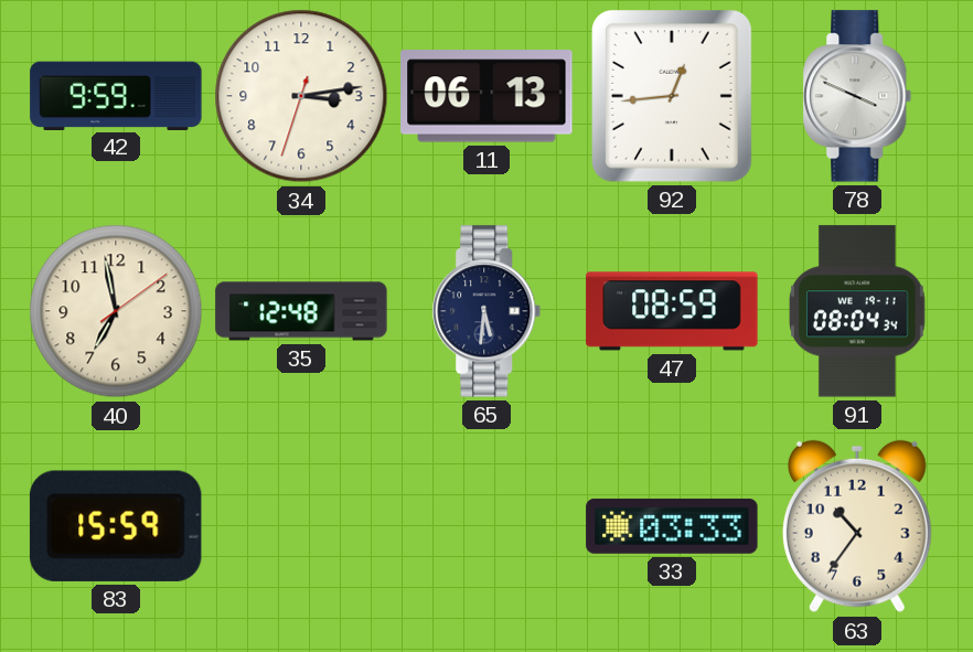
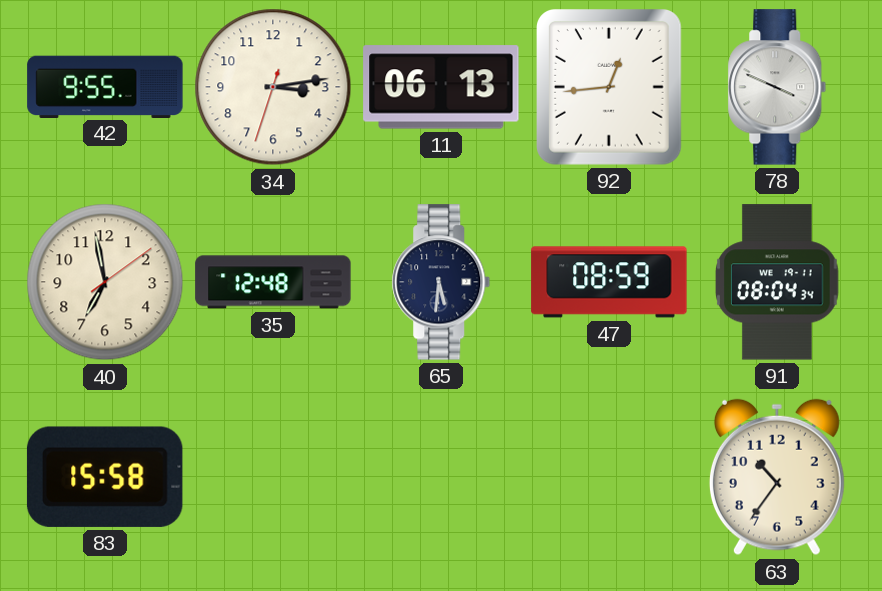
42: 9:59 -> 9:55 (105, 86)
83: 15:59 -> 15:58 (105, 477)
33: 03:33 -> none (672, 526)
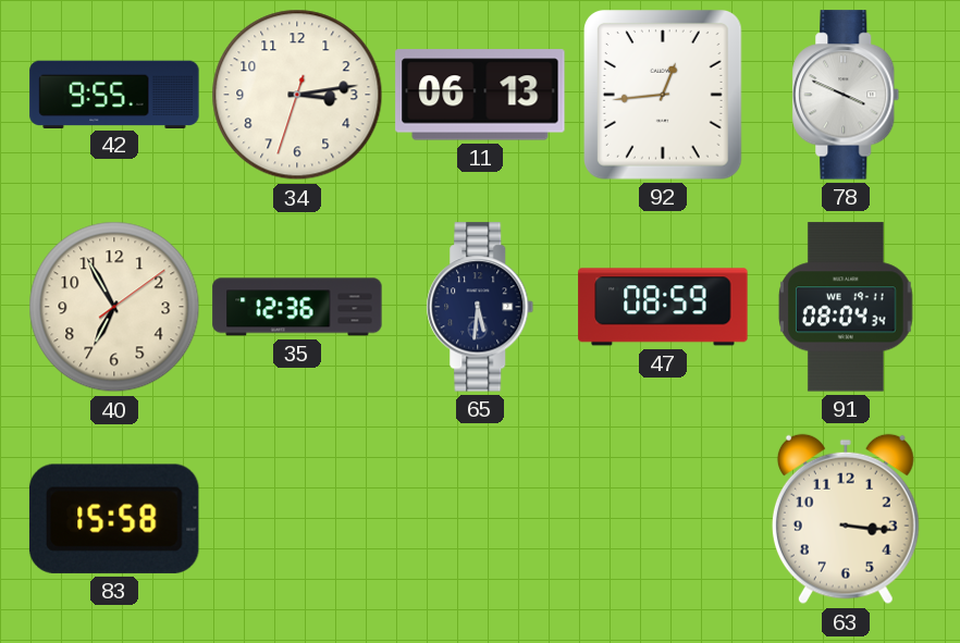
40: 6:58 -> 6:55 (114, 307)
35: 12:48 -> 12:36 (297, 307)
63: 10:36 -> 3:16 (846, 519)
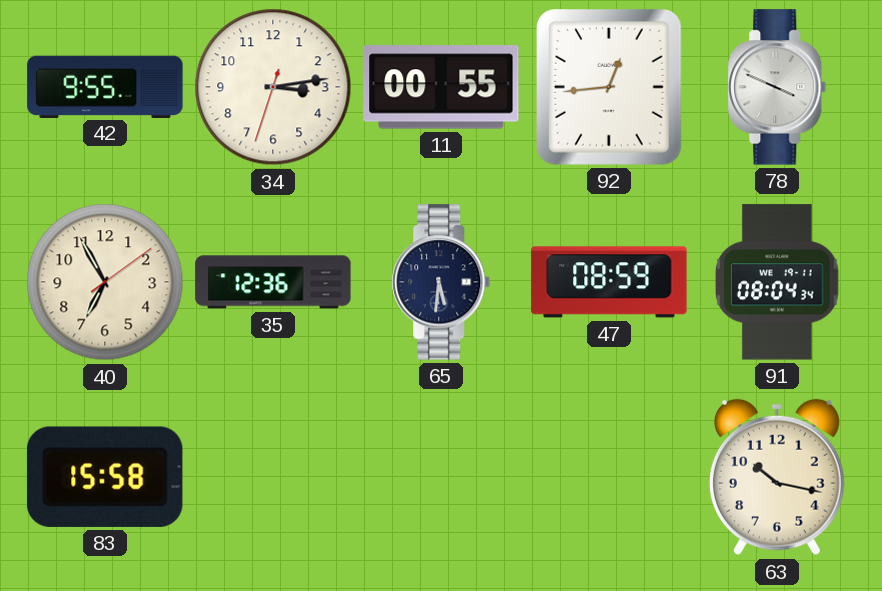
11: 06:13 -> 00:55 (441, 87)
63: 3:16 -> 10:17 (777, 477)
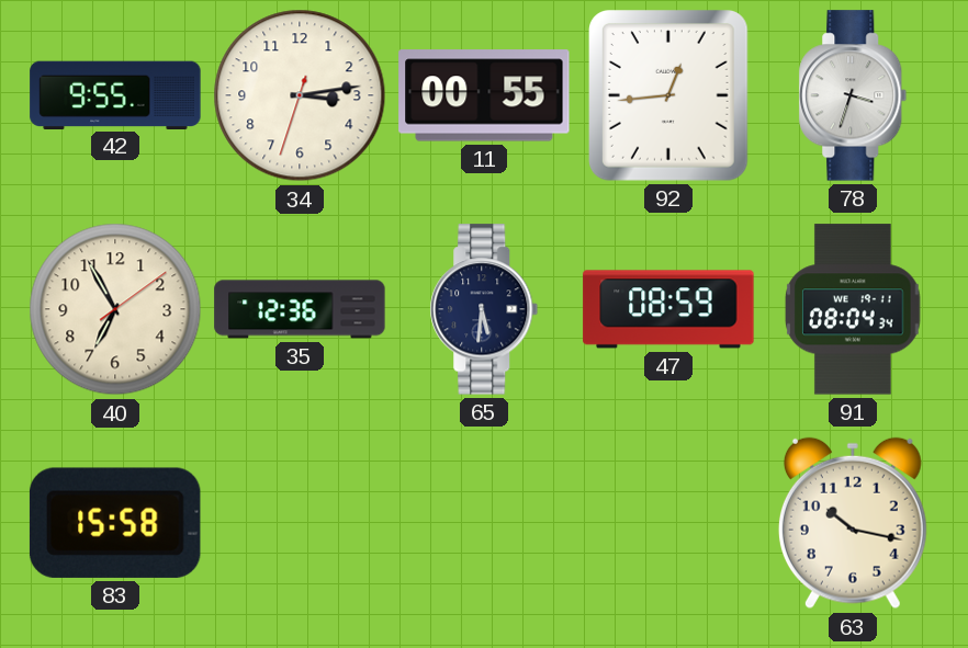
78: 3:49 -> 3:33 (853, 95)
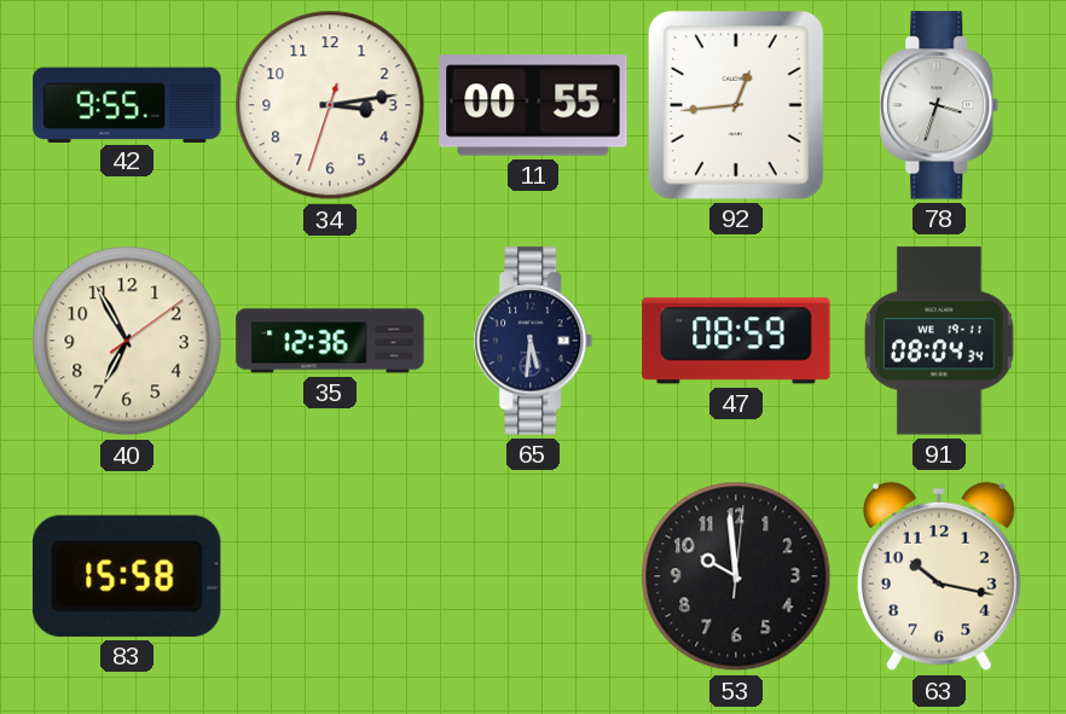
53: none -> 9:59 (736, 576)
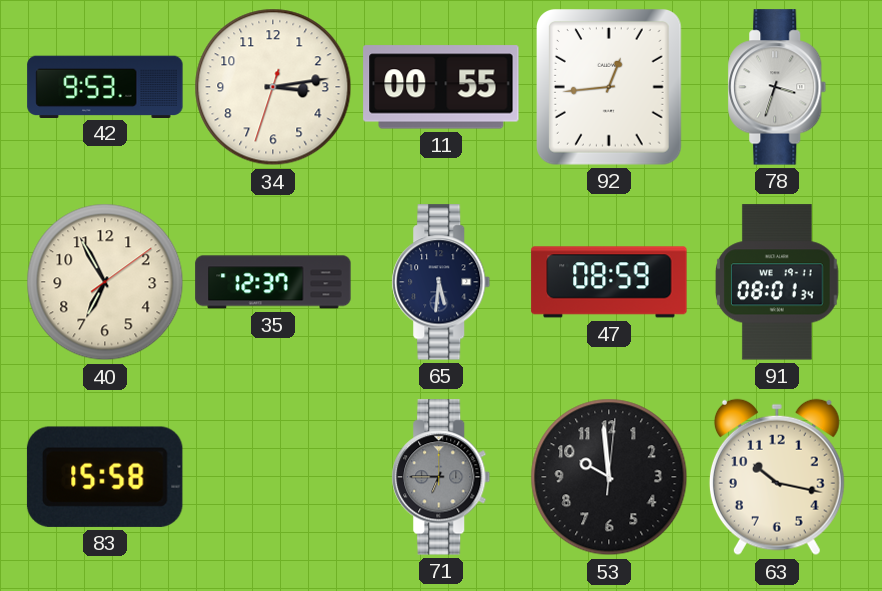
42: 9:55 -> 9:53 (105, 86)
35: 12:36 -> 12:37 (273, 282)
91: 08:04 -> 08:01 (778, 282)
71: none -> 6:45 (441, 477)
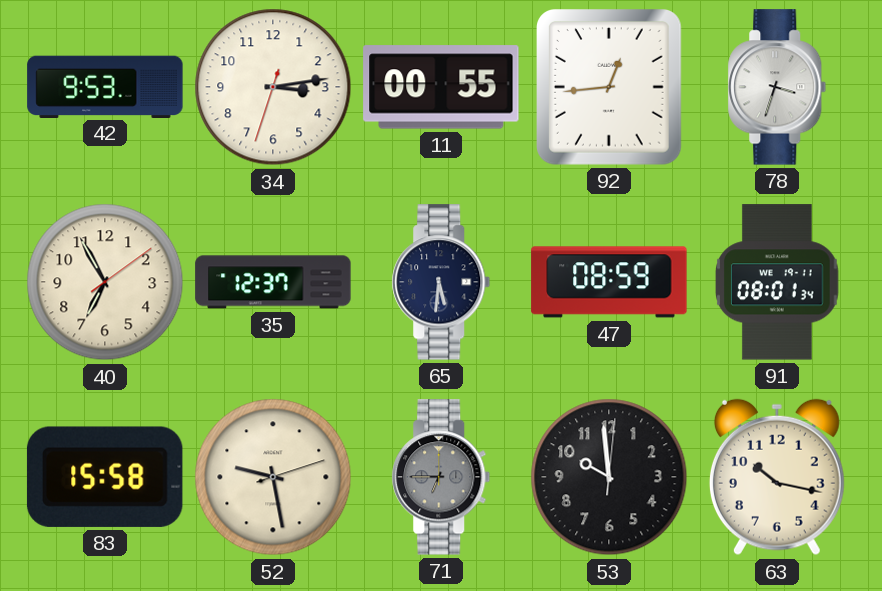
52: none -> 9:28 (273, 477)
